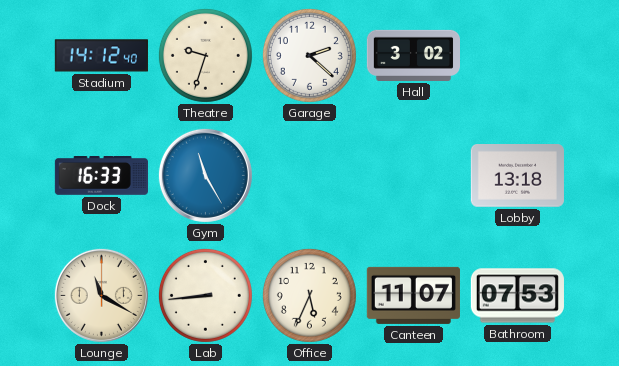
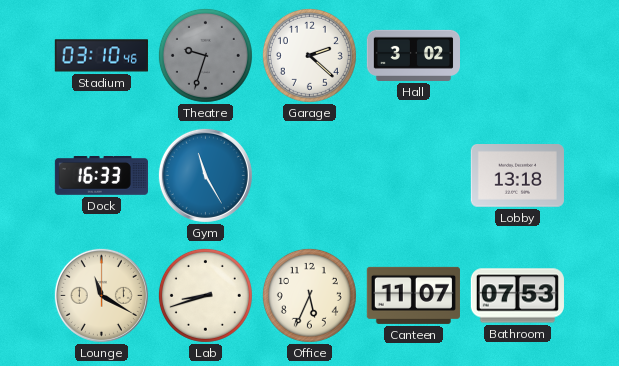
Stadium: 14:12 -> 03:10 (101, 56)
Theatre dial: cream -> grey (205, 55)
Lab: 8:44 -> 8:42 (205, 295)
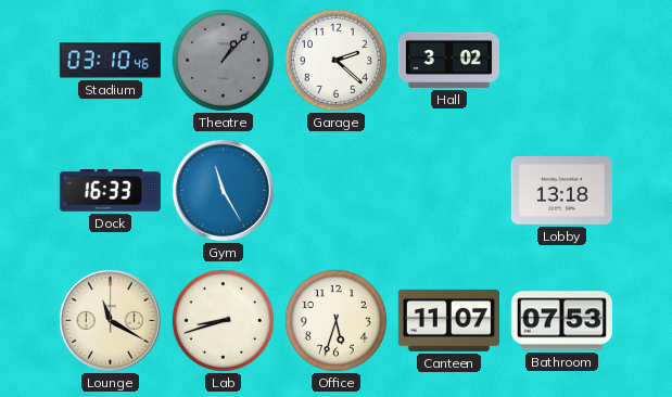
Theatre: 9:33 -> 1:07 (223, 60)
Office: 5:34 -> 5:33 (335, 320)
